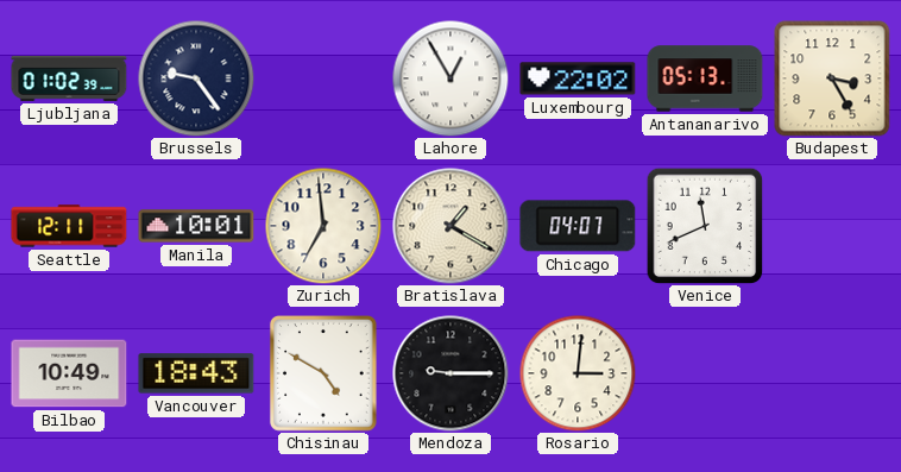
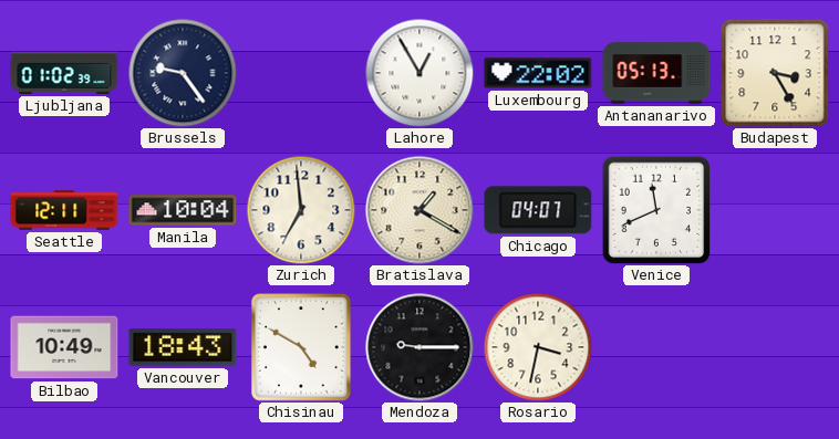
Manila: 10:01 -> 10:04 (183, 210)
Rosario: 3:01 -> 3:32 (538, 347)
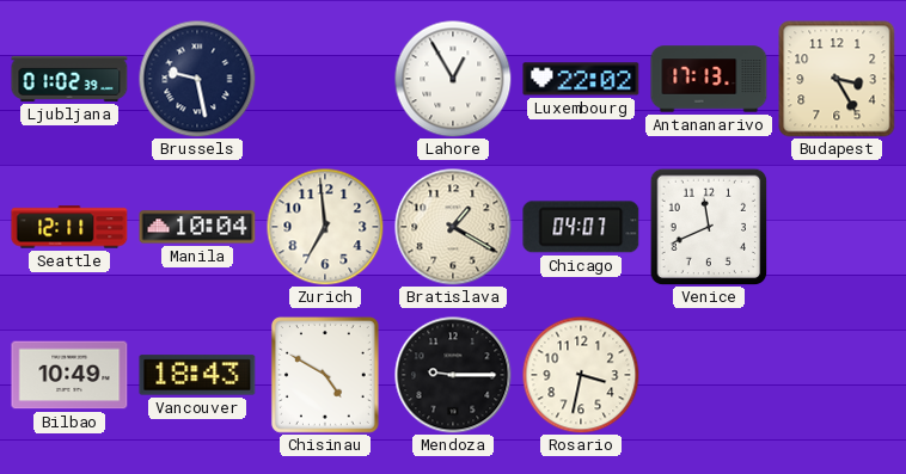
Brussels: 9:24 -> 9:28 (197, 79)
Antananarivo: 05:13 -> 17:13 (709, 79)
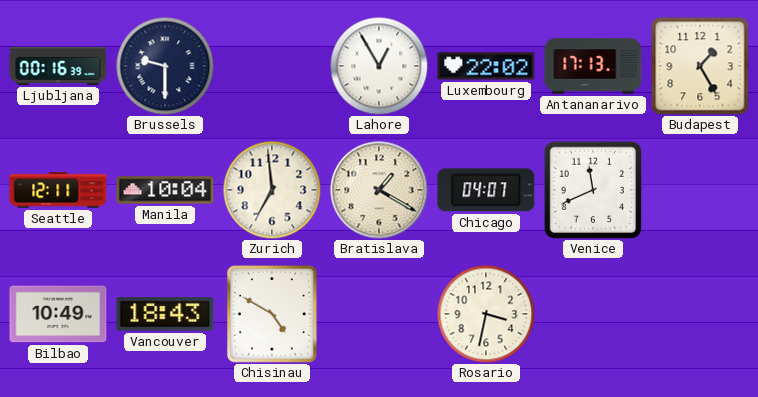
Ljubljana: 01:02 -> 00:16 (58, 66)
Brussels: 9:28 -> 9:30 (165, 66)
Budapest: 3:25 -> 1:25 (700, 66)
Mendoza: 9:15 -> none (453, 375)
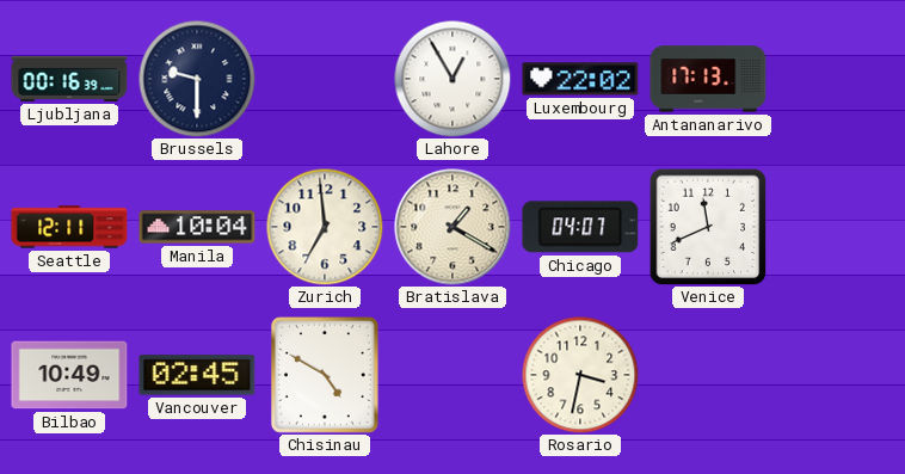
Budapest: 1:25 -> none (700, 66)
Vancouver: 18:43 -> 02:45 (197, 375)
